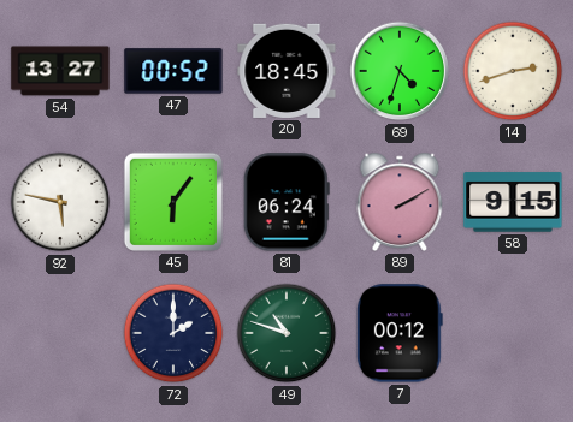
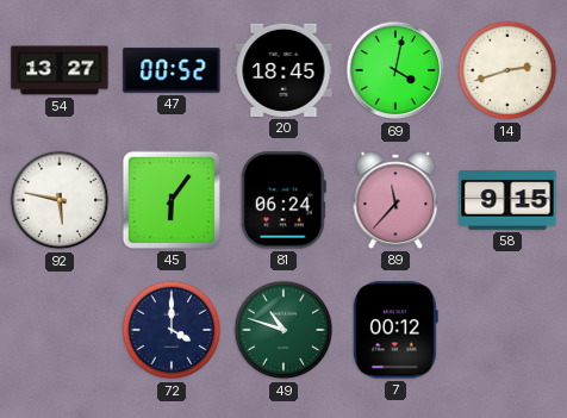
69: 4:33 -> 4:02 (395, 70)
89: 2:10 -> 11:37 (395, 200)
72: 2:00 -> 4:00 (172, 330)
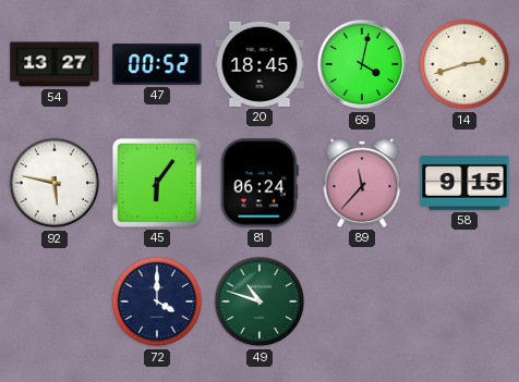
7: 00:12 -> none (395, 330)
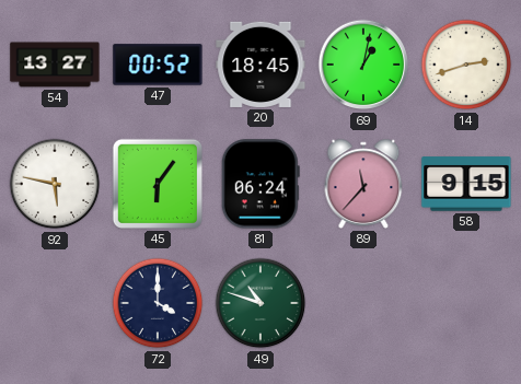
69: 4:02 -> 1:02 (363, 65)
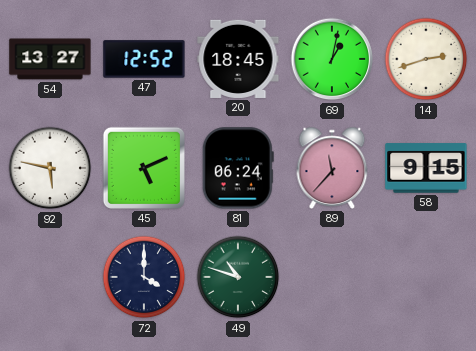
47: 00:52 -> 12:52 (144, 59)
45: 6:06 -> 5:11 (144, 168)
